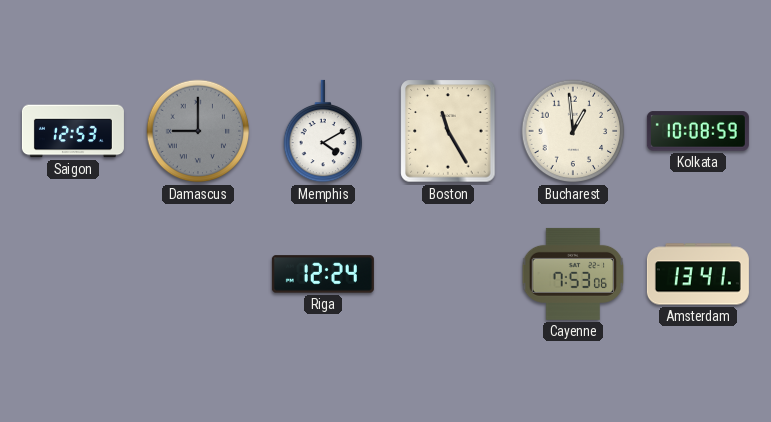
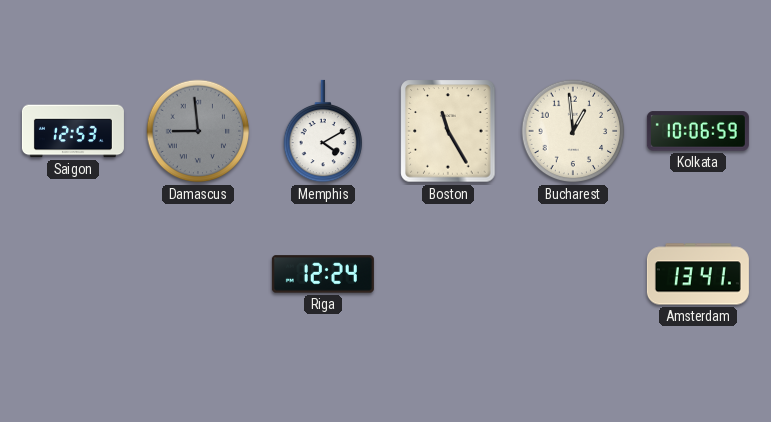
Damascus: 9:00 -> 8:59 (198, 131)
Kolkata: 10:08 -> 10:06 (698, 131)
Cayenne: 7:53 -> none (573, 274)
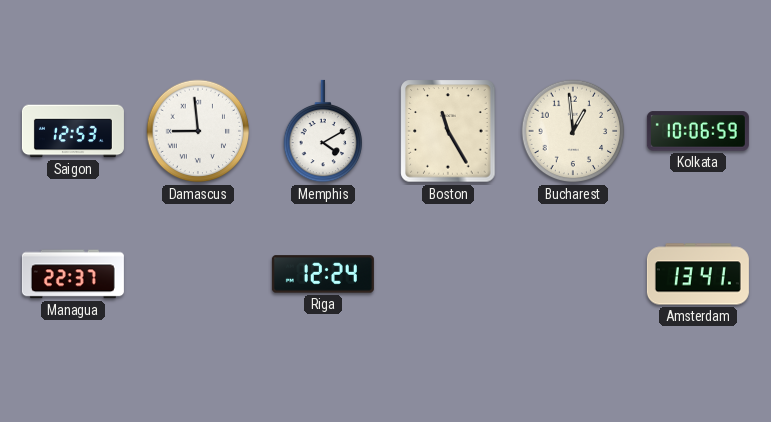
Damascus dial: grey -> white (198, 131)
Managua: none -> 22:37 (73, 274)
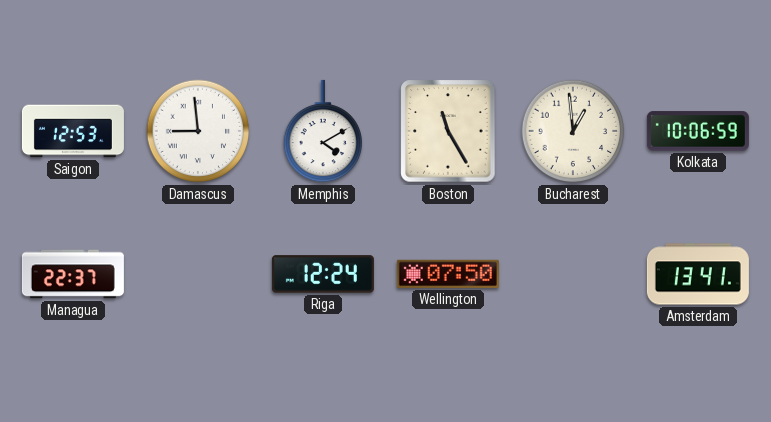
Wellington: none -> 07:50 (448, 274)
